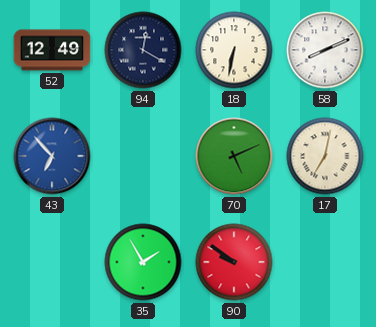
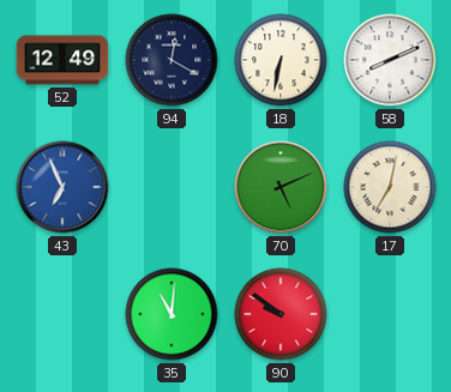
43: 6:53 -> 6:56 (62, 187)
35: 1:55 -> 11:01 (172, 314)
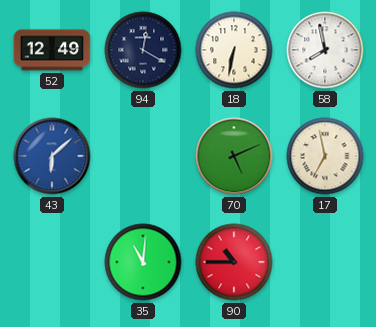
58: 8:11 -> 7:58 (325, 50)
43: 6:56 -> 6:08 (52, 156)
17: 7:02 -> 6:58 (325, 156)
90: 9:51 -> 10:45 (234, 262)
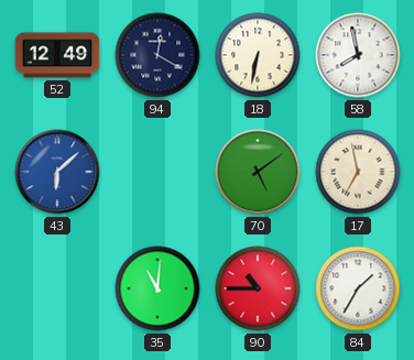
70: 5:11 -> 5:09 (258, 172)
84: none -> 1:35 (358, 288)
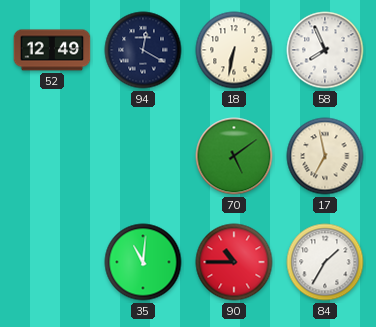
58: 7:58 -> 7:56 (325, 50)
43: 6:08 -> none (57, 172)
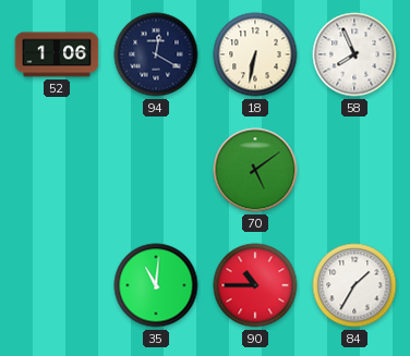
52: 12:49 -> 1:06 (57, 54)
17: 6:58 -> none (325, 156)
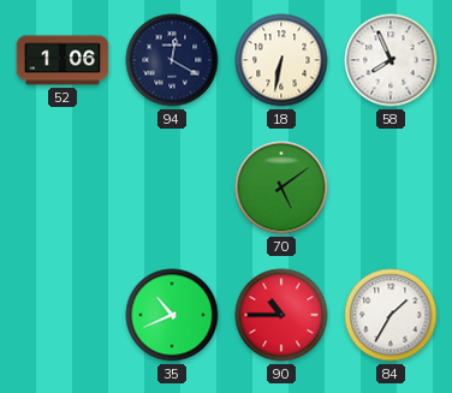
35: 11:01 -> 10:41 (172, 315)
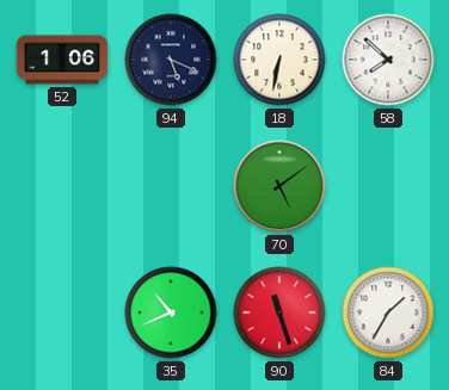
94: 12:20 -> 5:19 (171, 60)
58: 7:56 -> 7:52 (388, 60)
90: 10:45 -> 11:27 (279, 312)
